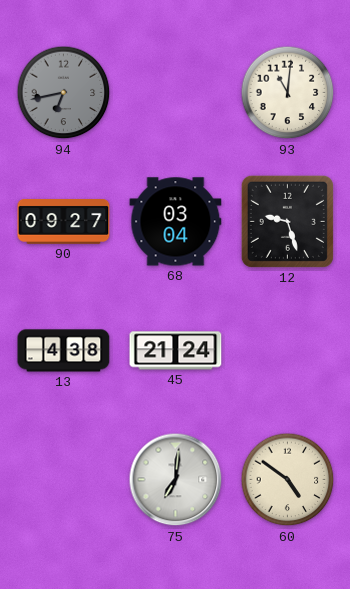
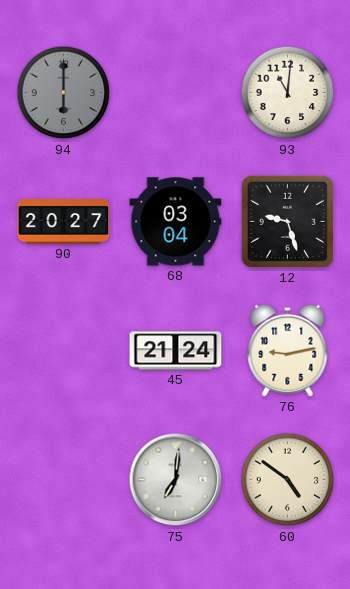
94: 6:43 -> 6:00 (64, 93)
90: 09:27 -> 20:27 (64, 222)
13: 4:38 -> none (64, 351)
76: none -> 9:13 (288, 350)
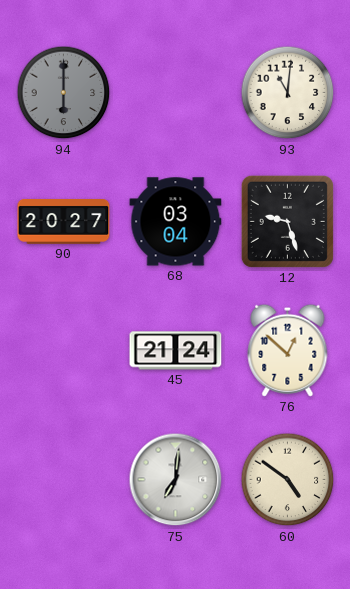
76: 9:13 -> 12:52 (288, 350)
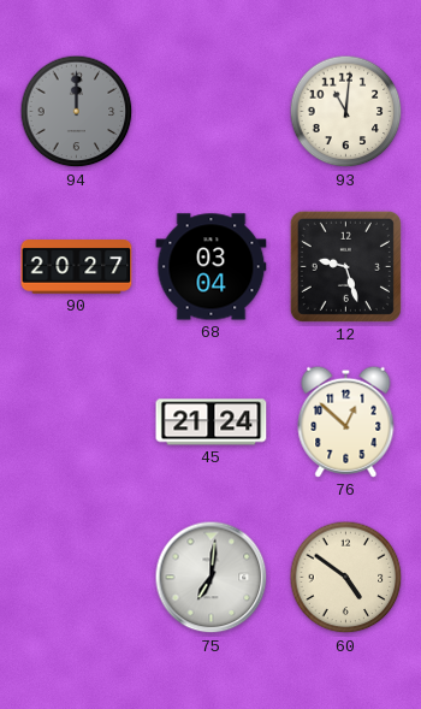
94: 6:00 -> 12:00 (77, 112)
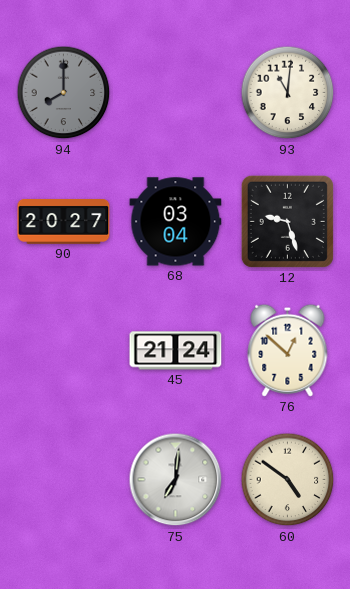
94: 12:00 -> 8:00 (64, 93)
